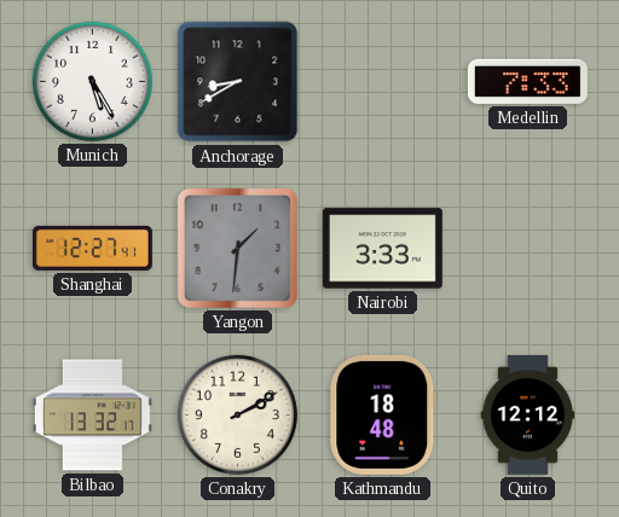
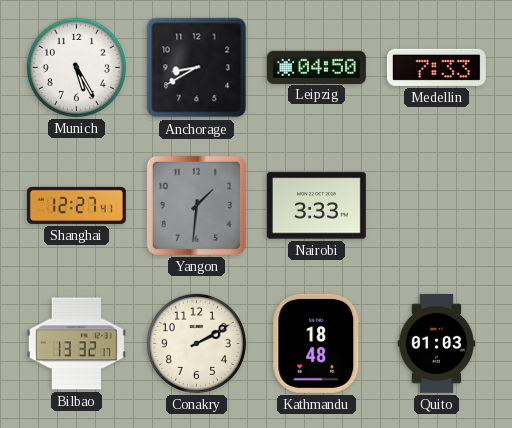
Leipzig: none -> 04:50 (316, 67)
Quito: 12:12 -> 01:03 (437, 343)
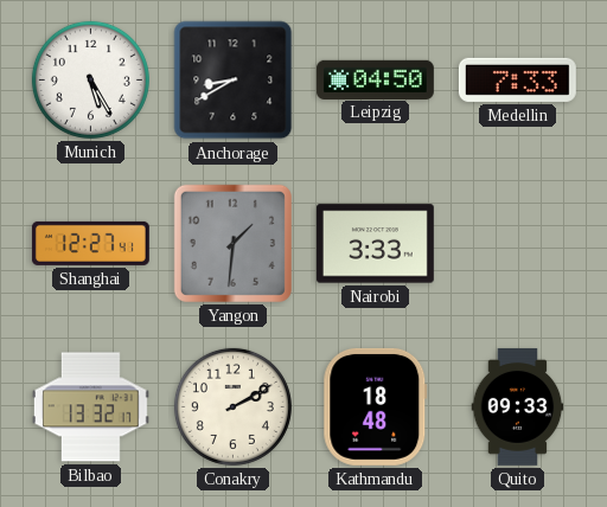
Quito: 01:03 -> 09:33 (518, 406)
